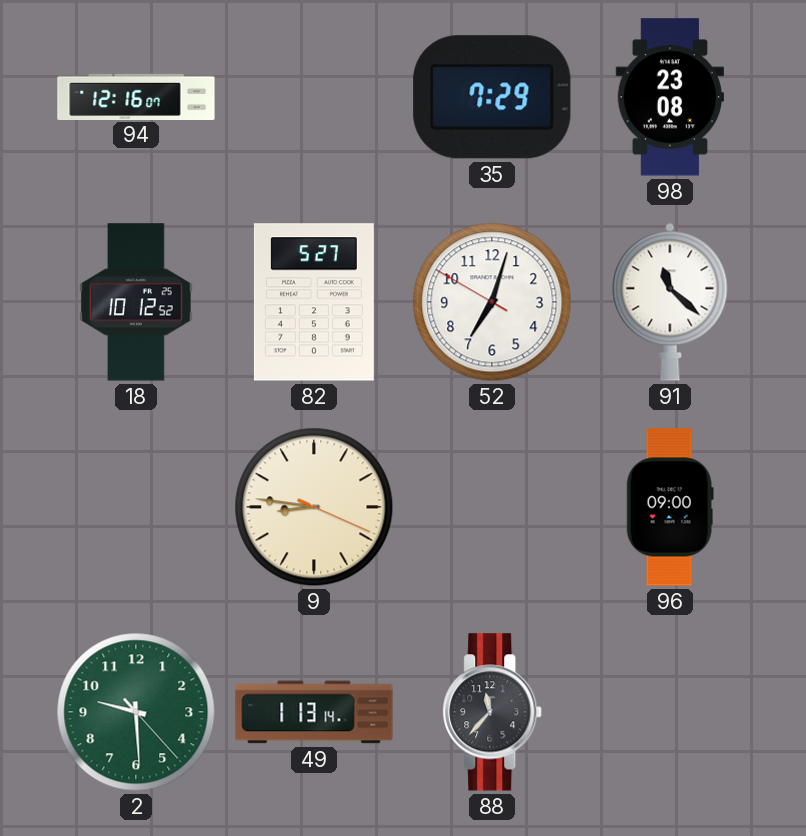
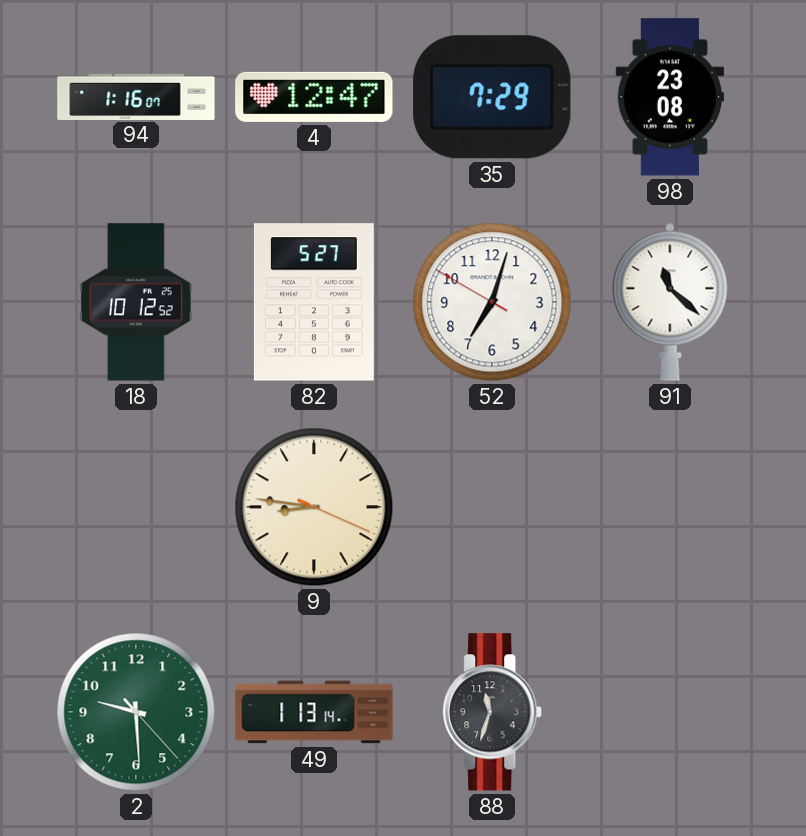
94: 12:16 -> 1:16 (136, 96)
4: none -> 12:47 (314, 97)
96: 09:00 -> none (670, 507)
88: 11:37 -> 11:33 (493, 712)
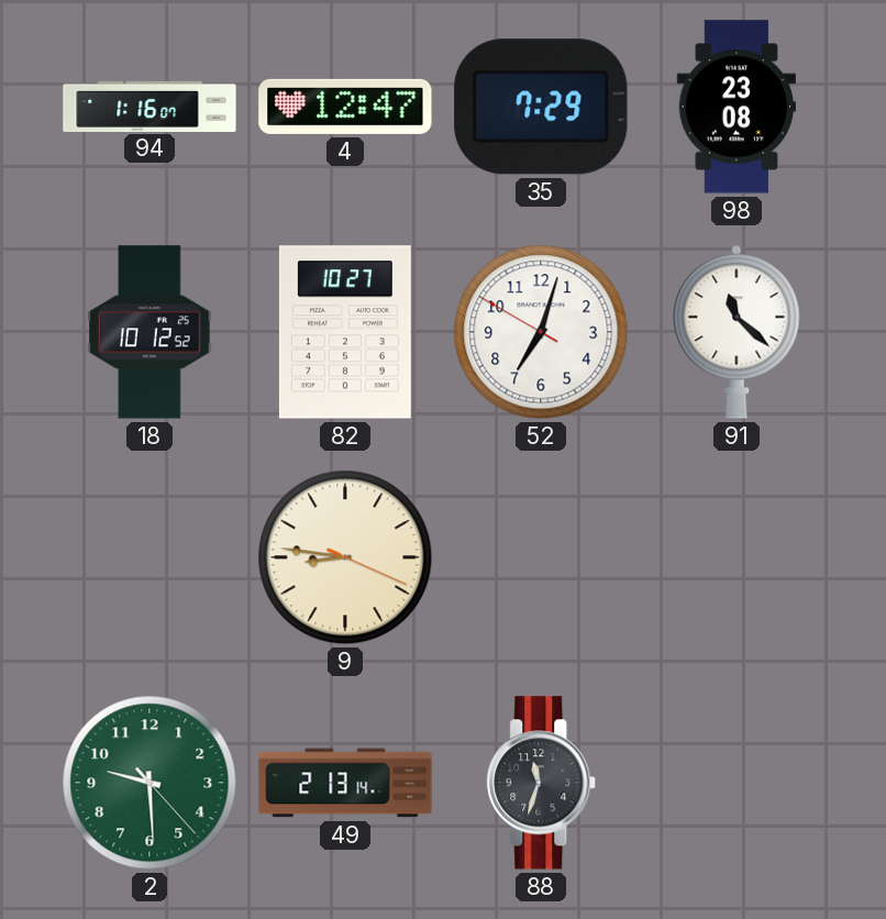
82: 5:27 -> 10:27 (345, 332)
49: 1:13 -> 2:13 (345, 783)
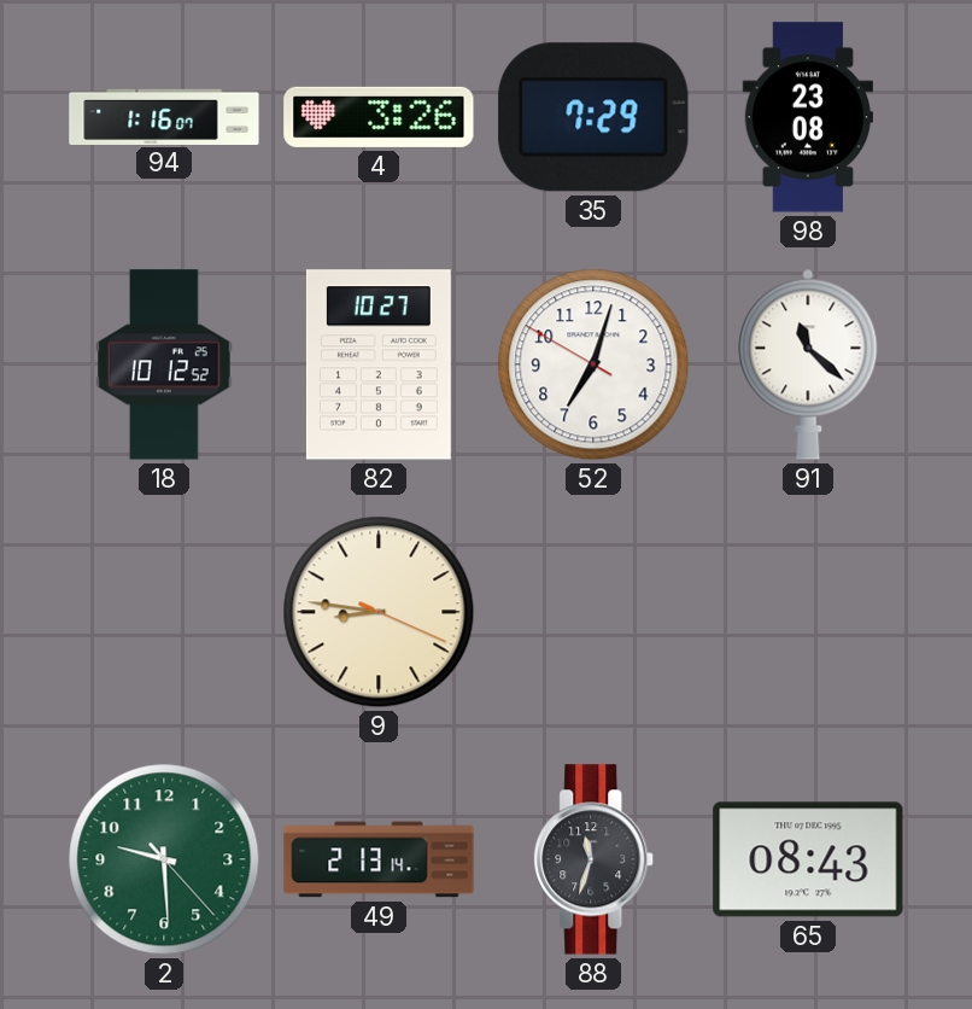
4: 12:47 -> 3:26 (379, 117)
65: none -> 08:43 (808, 859)
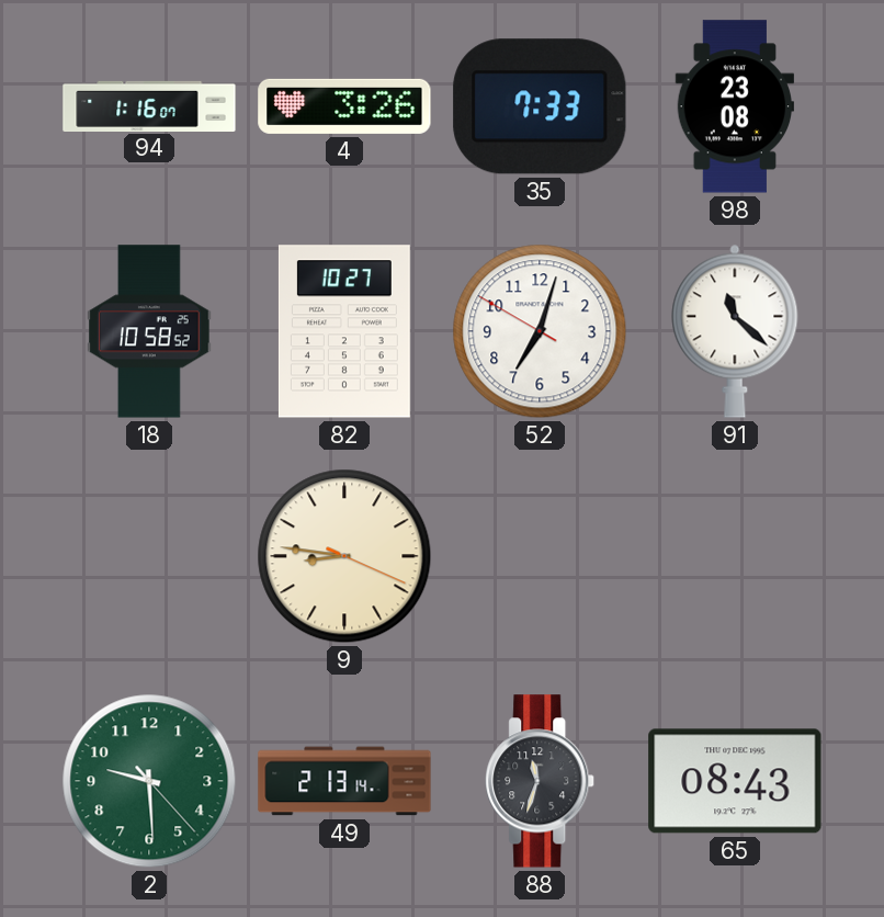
35: 7:29 -> 7:33 (540, 106)
18: 10:12 -> 10:58 (149, 331)
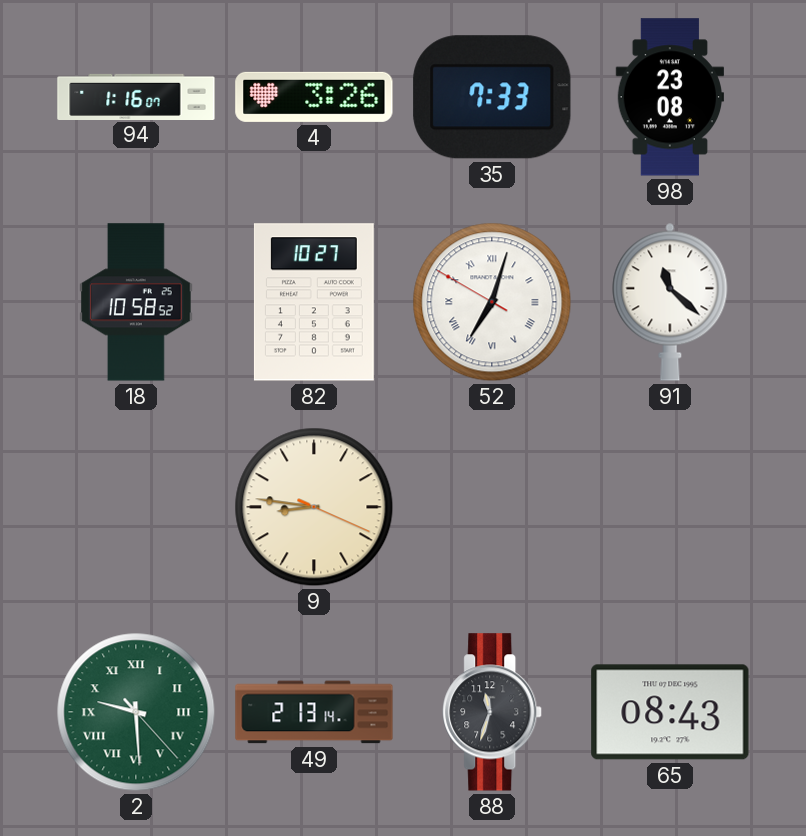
52 numerals: Arabic -> Roman (492, 302)
2 numerals: Arabic -> Roman (136, 712)
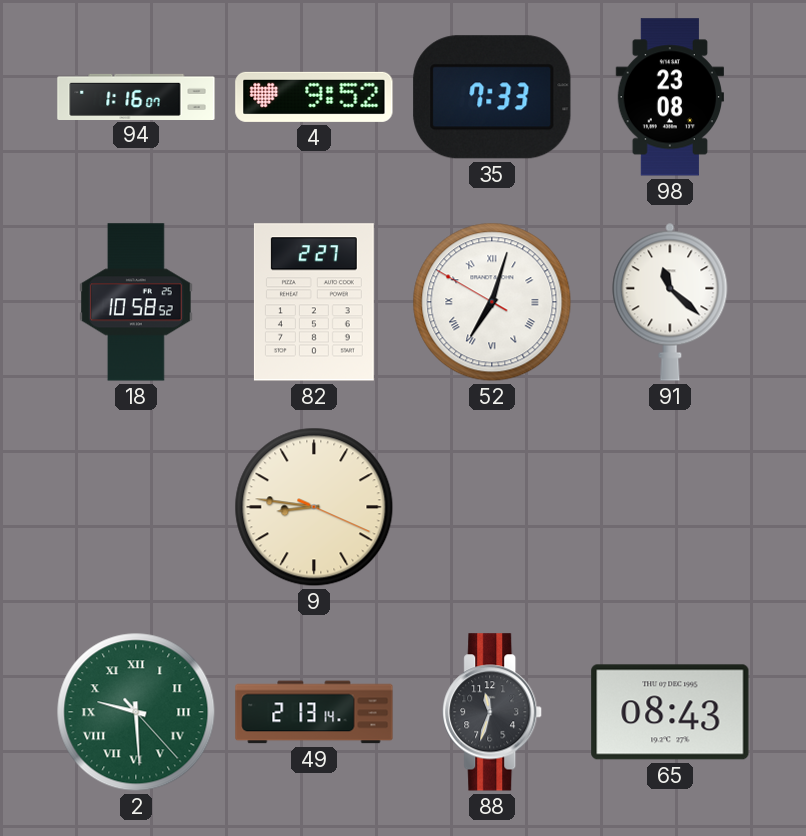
4: 3:26 -> 9:52 (314, 97)
82: 10:27 -> 2:27 (314, 302)
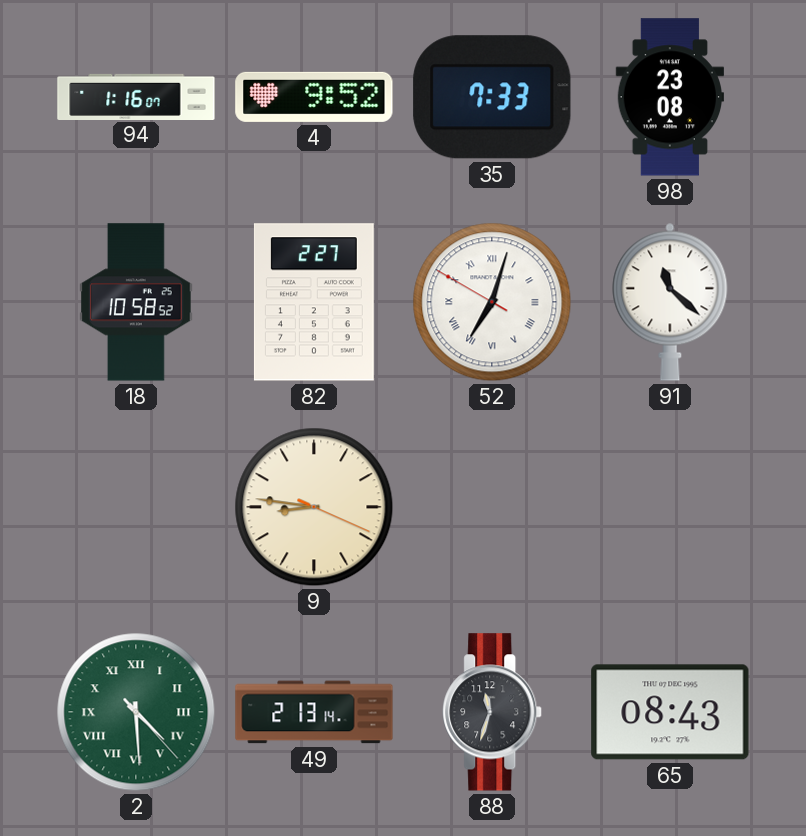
2: 9:29 -> 4:29 (136, 712)
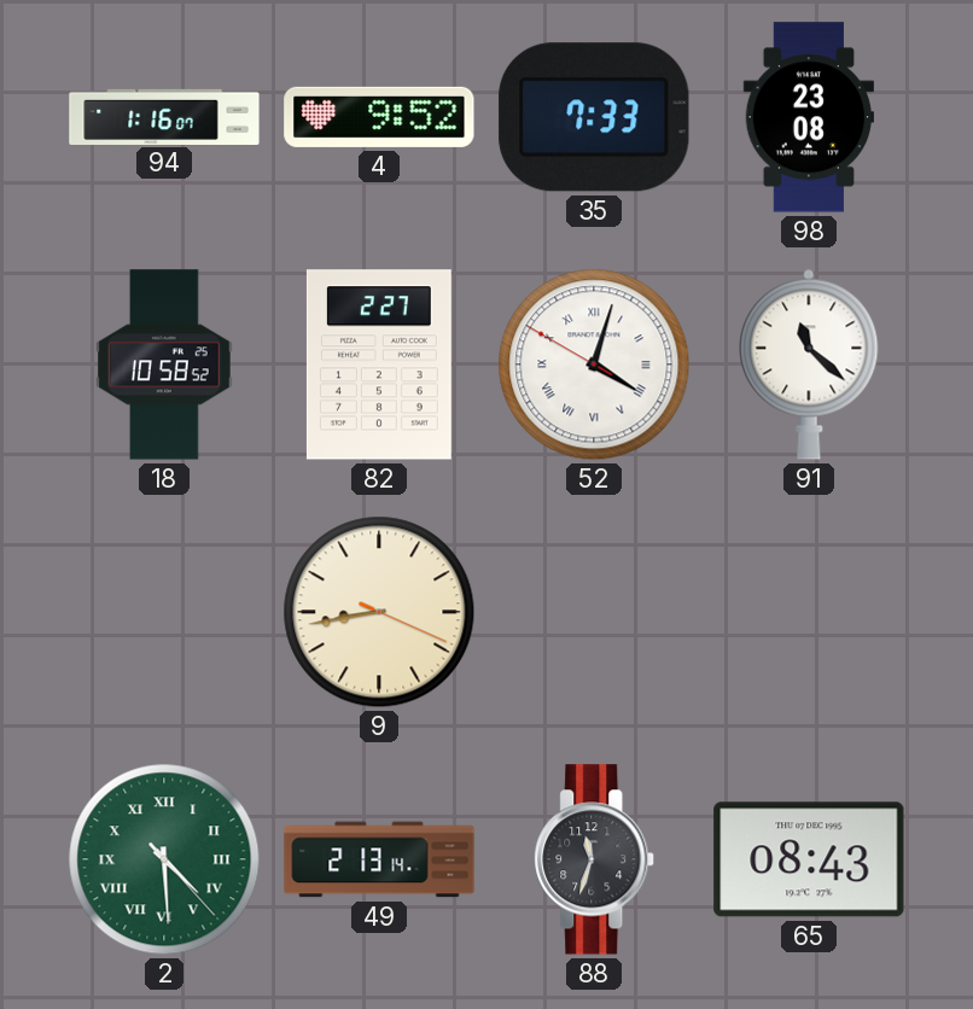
52: 7:02 -> 4:02 (594, 364)
9: 8:46 -> 8:43 (379, 612)
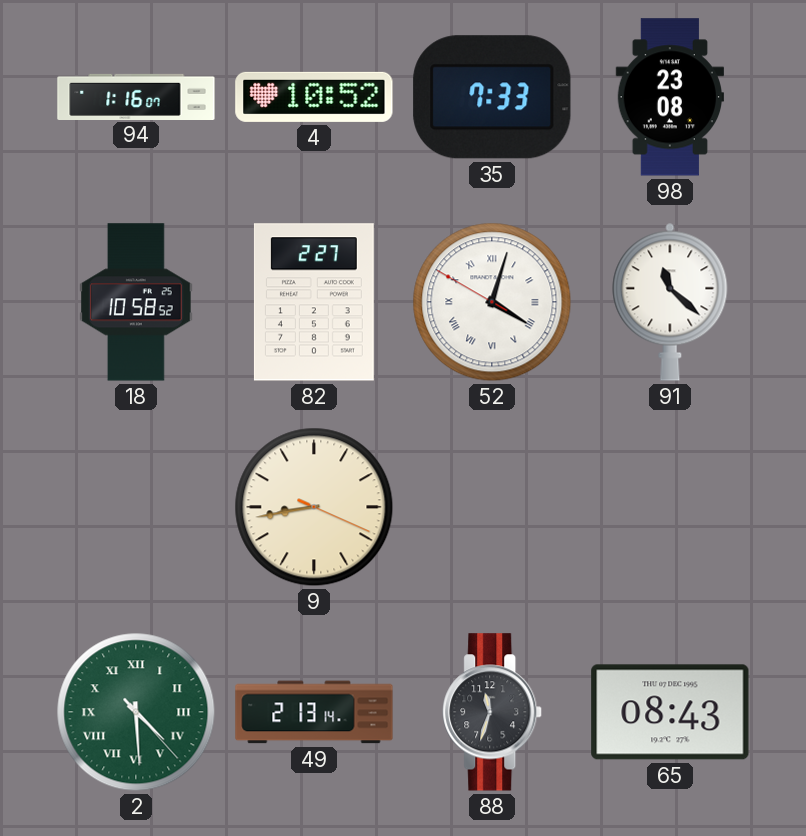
4: 9:52 -> 10:52 (314, 97)
